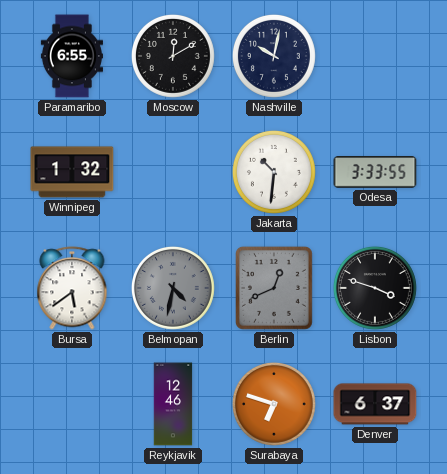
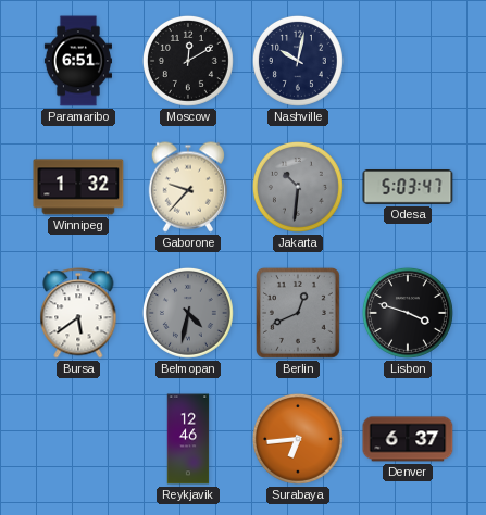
Paramaribo: 6:55 -> 6:51 (78, 61)
Gaborone: none -> 9:37 (187, 187)
Jakarta dial: white -> grey (298, 187)
Odesa: 3:33 -> 5:03 (408, 187)
Surabaya: 6:48 -> 6:44 (298, 439)
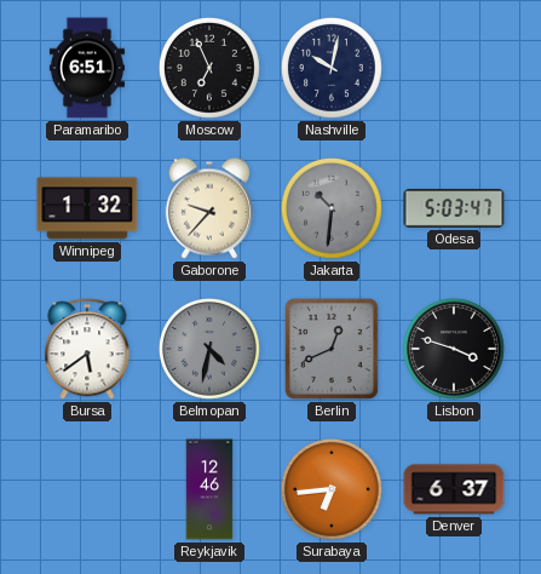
Moscow: 12:10 -> 6:56 (209, 68)
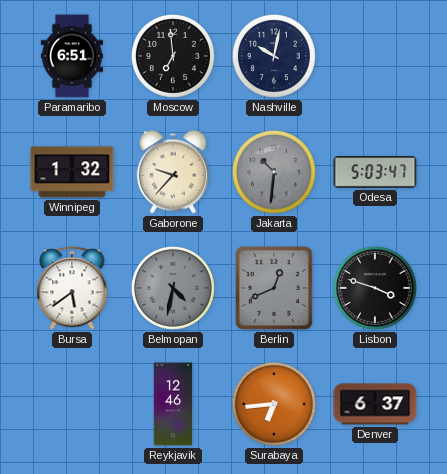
Moscow: 6:56 -> 6:59 (173, 56)
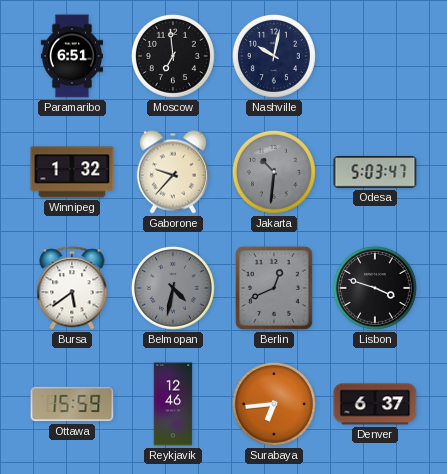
Ottawa: none -> 15:59 (72, 404)
